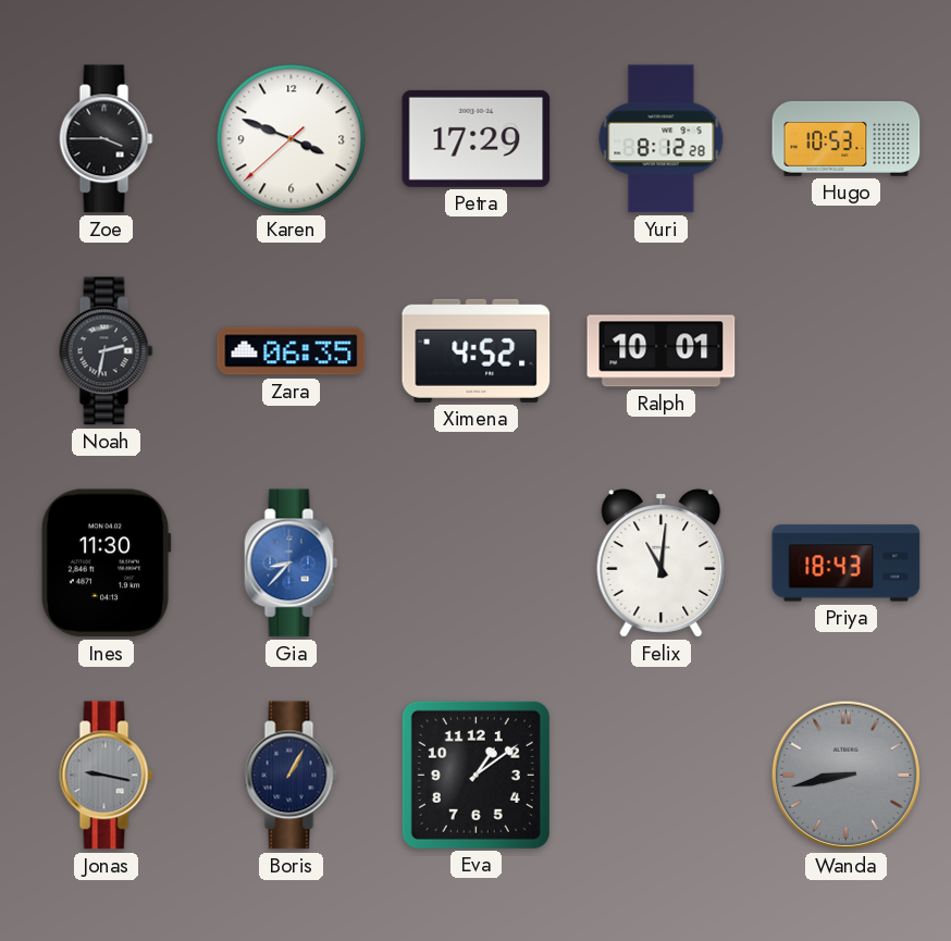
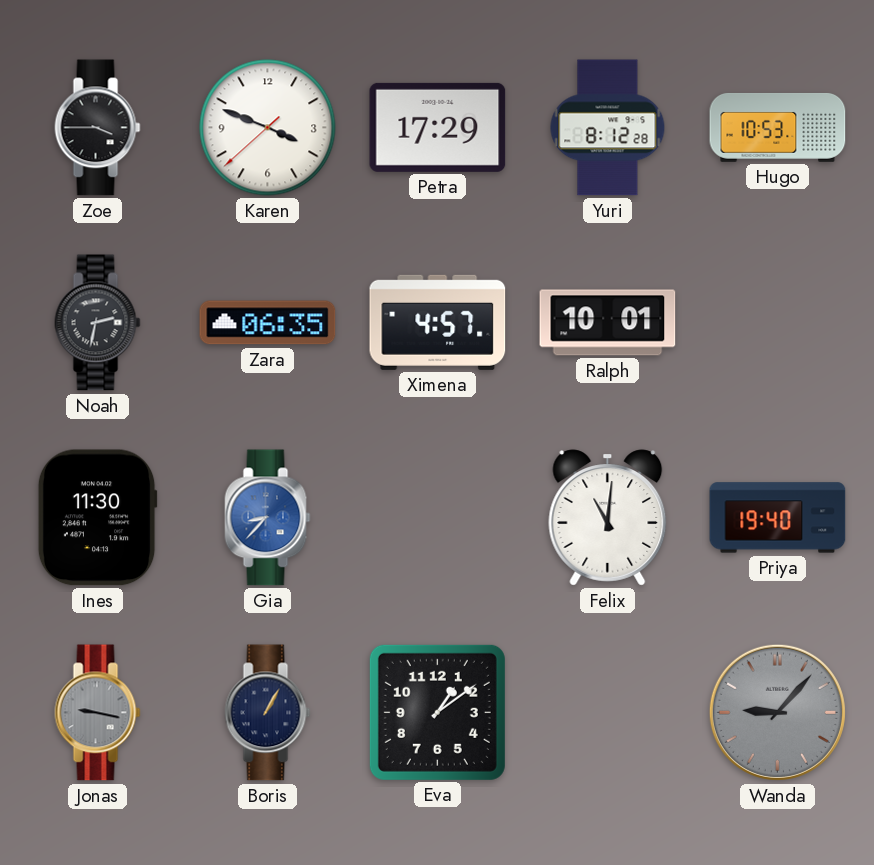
Ximena: 4:52 -> 4:57 (438, 322)
Priya: 18:43 -> 19:40 (778, 518)
Wanda: 8:43 -> 9:07 (777, 712)
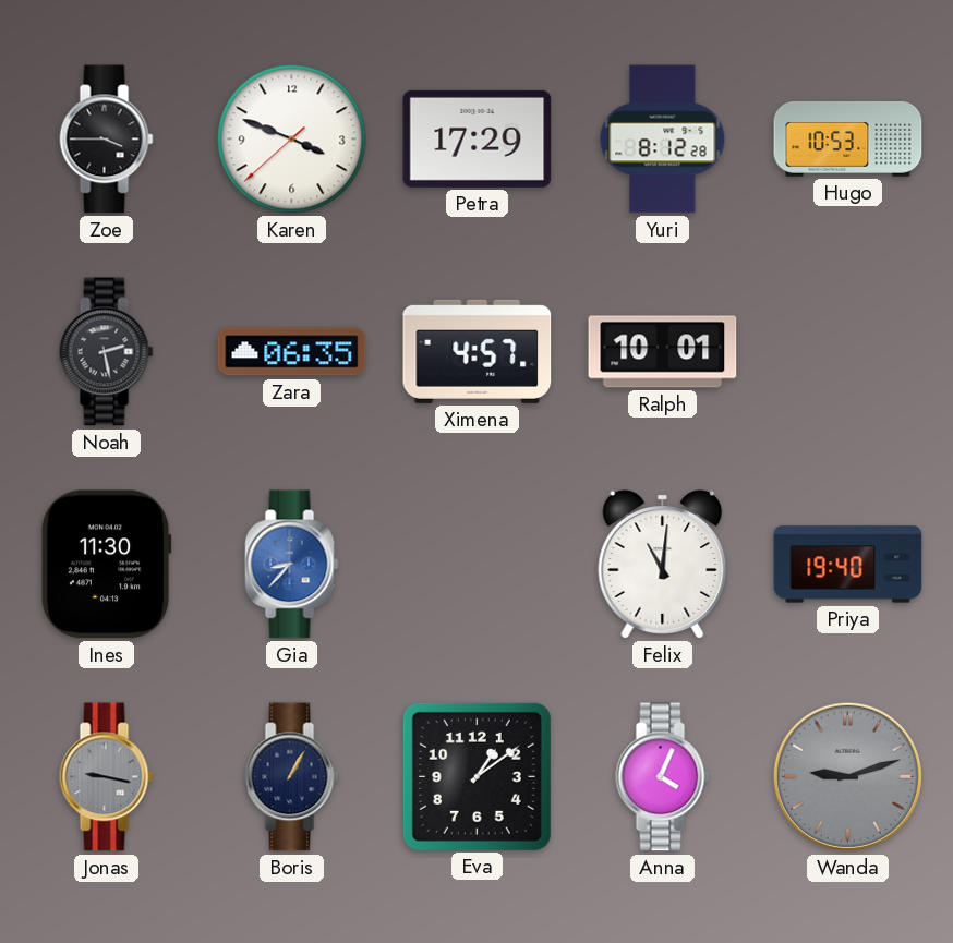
Noah: 2:32 -> 2:28 (107, 352)
Anna: none -> 4:04 (663, 777)
Wanda: 9:07 -> 9:12 (847, 776)
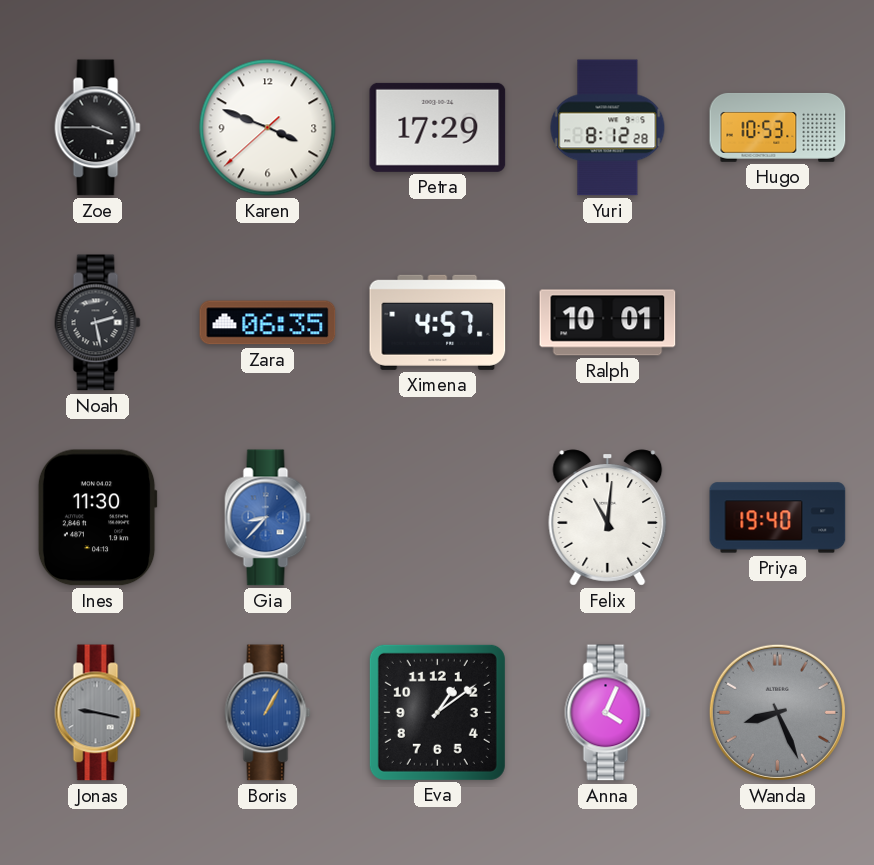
Boris dial: navy -> blue (268, 713)
Wanda: 9:12 -> 8:26 (777, 712)
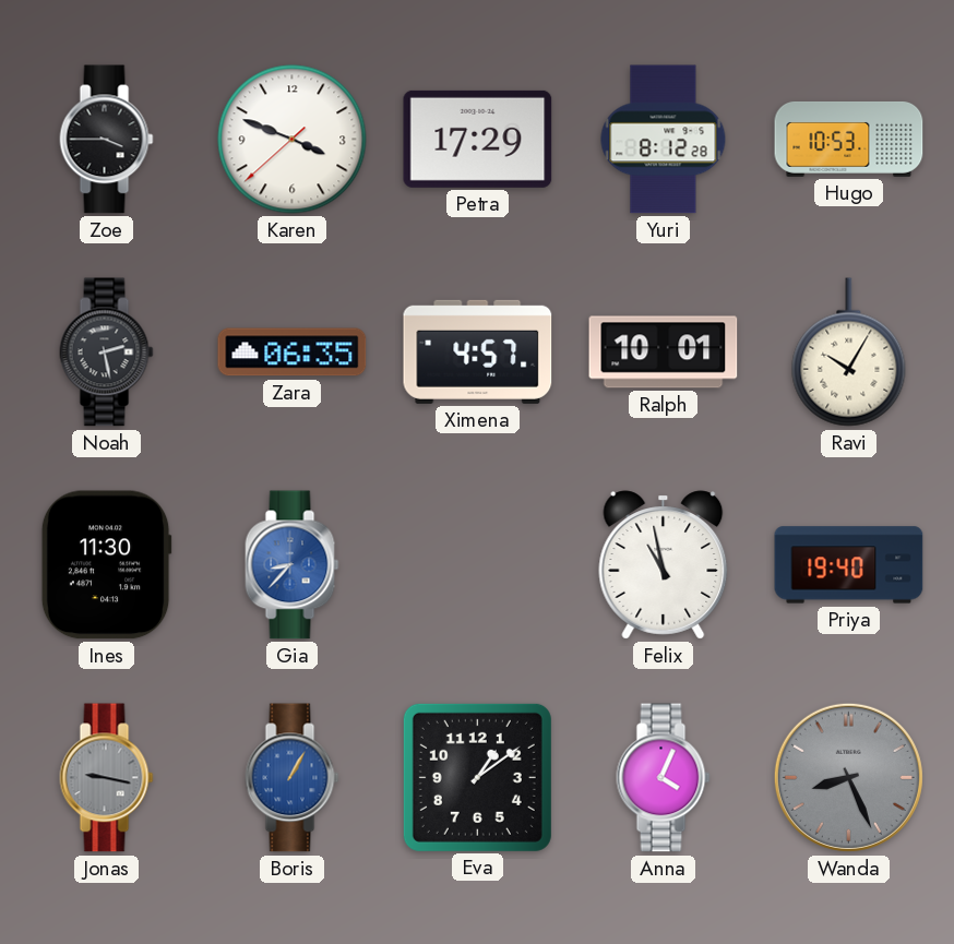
Ravi: none -> 10:05 (849, 352)
Felix: 11:01 -> 10:58 (664, 565)
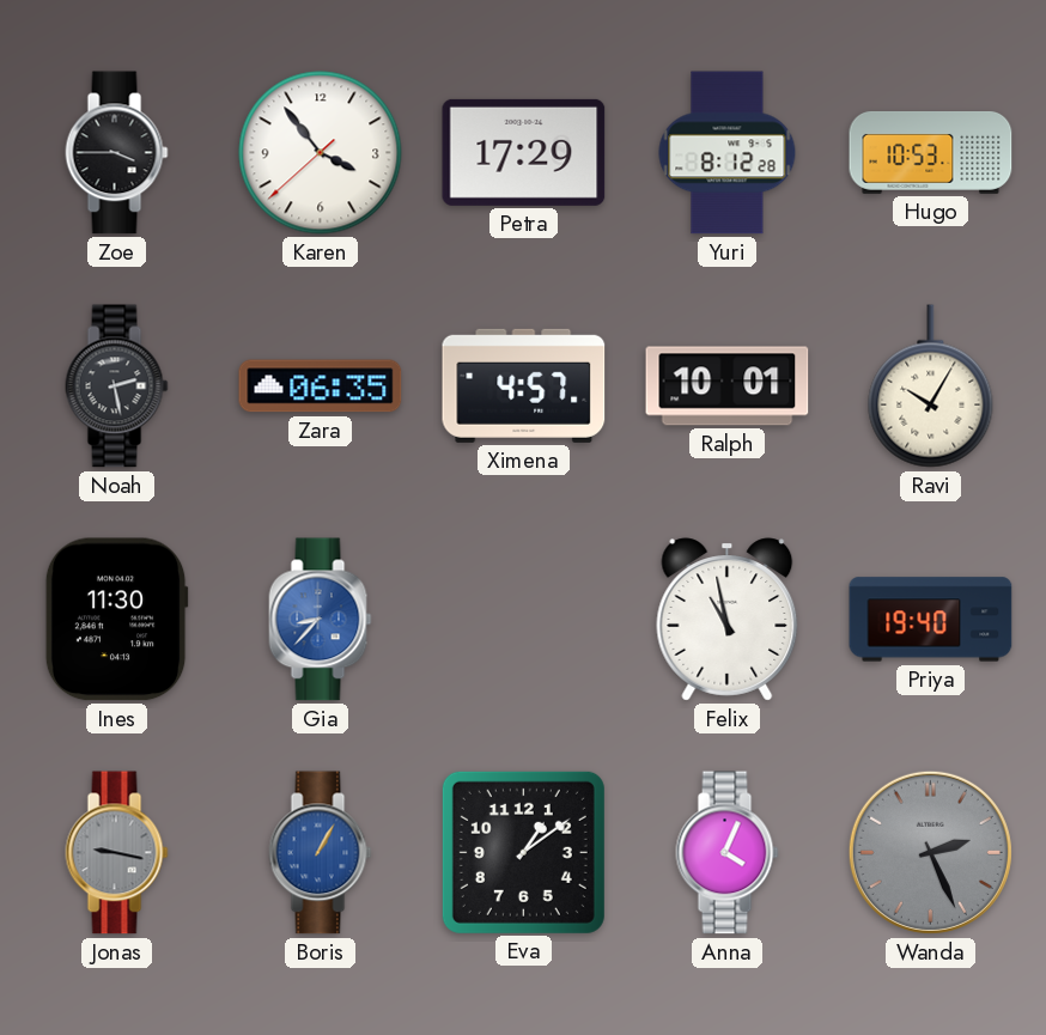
Karen: 3:48 -> 3:53 (321, 153)
Wanda: 8:26 -> 2:26 (930, 852)
